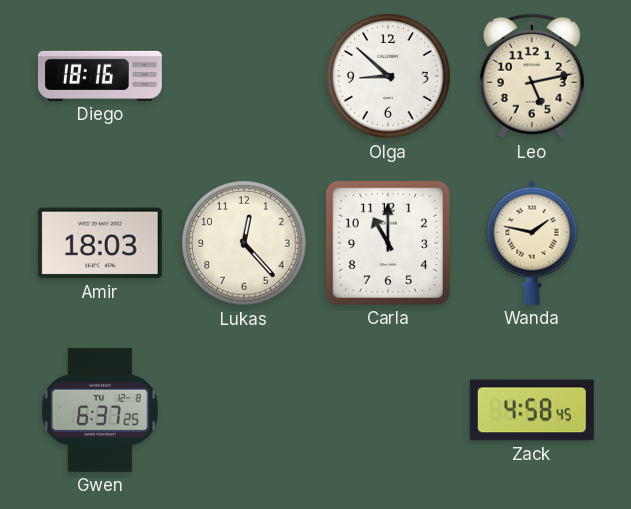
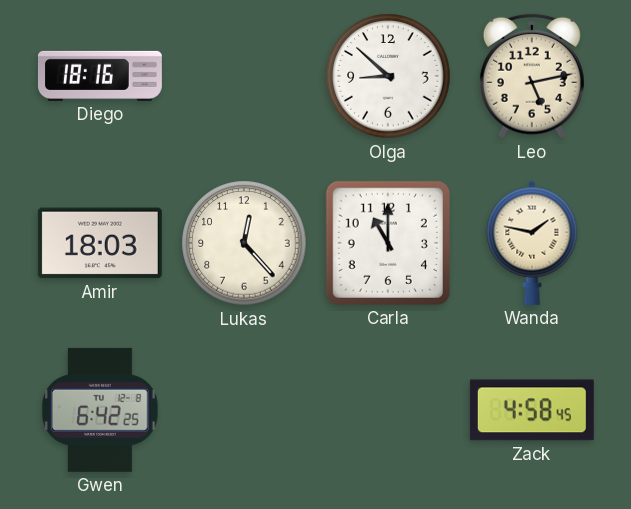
Gwen: 6:37 -> 6:42 (100, 410)
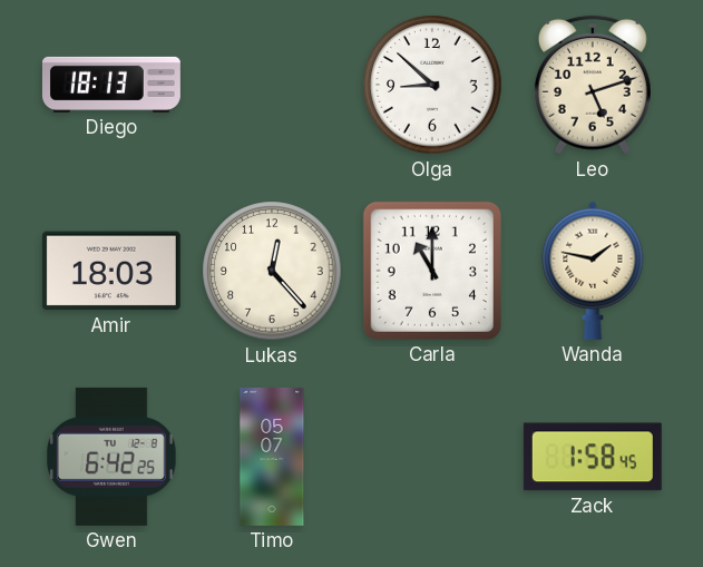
Diego: 18:16 -> 18:13 (111, 85)
Leo: 5:13 -> 5:12 (593, 85)
Timo: none -> 05:07 (272, 457)
Zack: 4:58 -> 1:58 (593, 457)
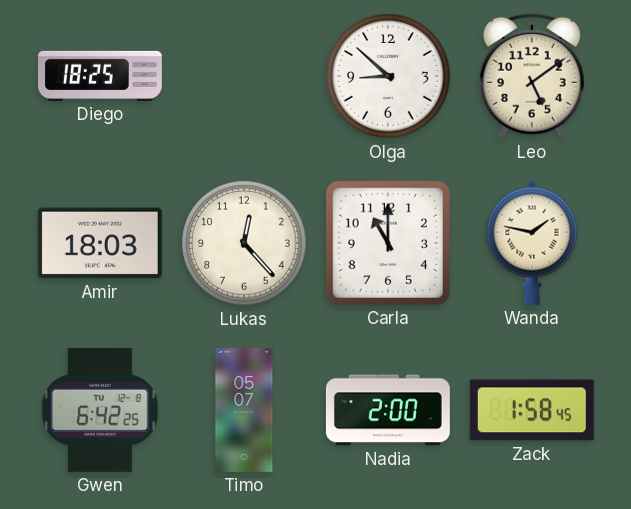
Diego: 18:13 -> 18:25 (100, 76)
Leo: 5:12 -> 5:09 (532, 76)
Nadia: none -> 2:00 (388, 410)
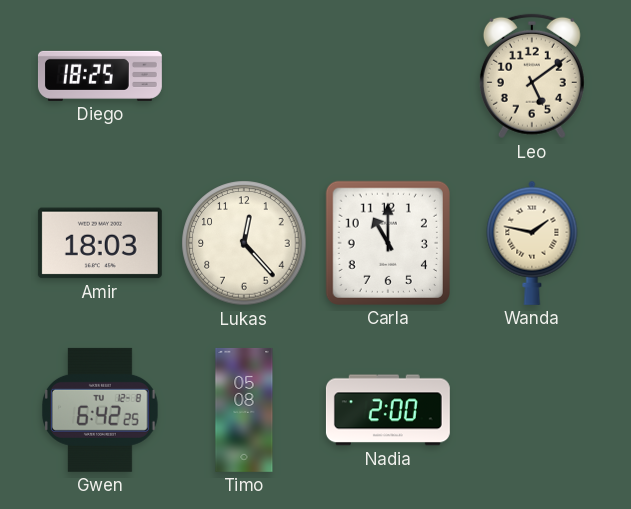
Olga: 8:52 -> none (388, 76)
Timo: 05:07 -> 05:08 (244, 410)
Zack: 1:58 -> none (532, 410)
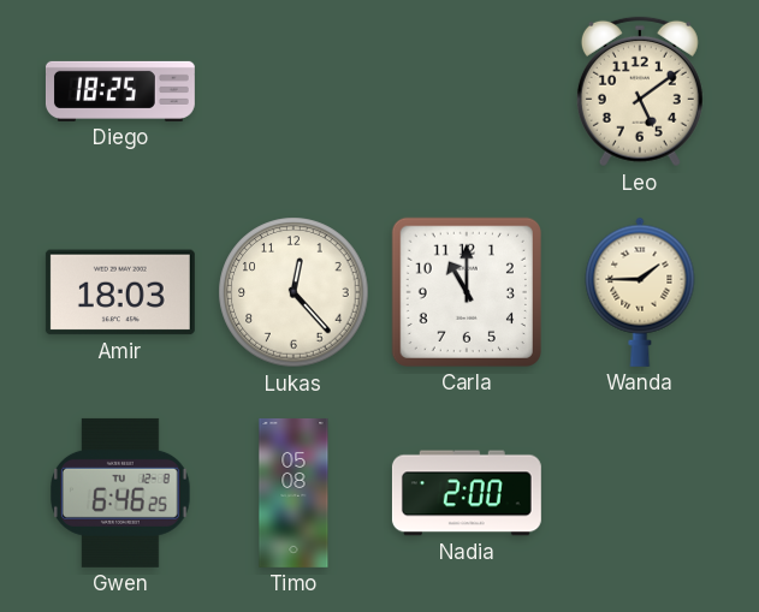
Wanda: 1:47 -> 1:45 (640, 292)
Gwen: 6:42 -> 6:46 (120, 493)
